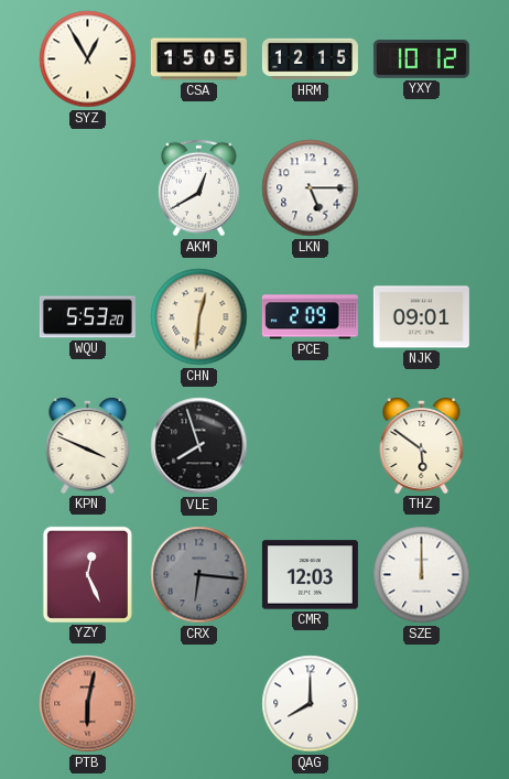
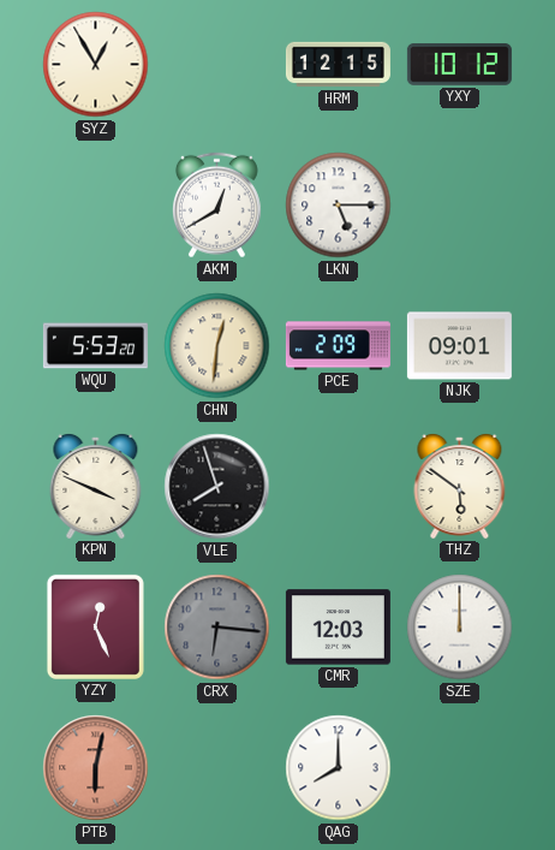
CSA: 15:05 -> none (198, 59)
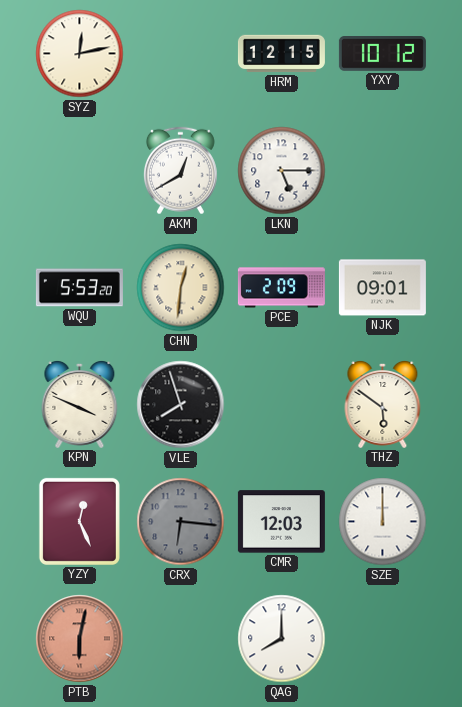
SYZ: 12:55 -> 12:13 (80, 54)
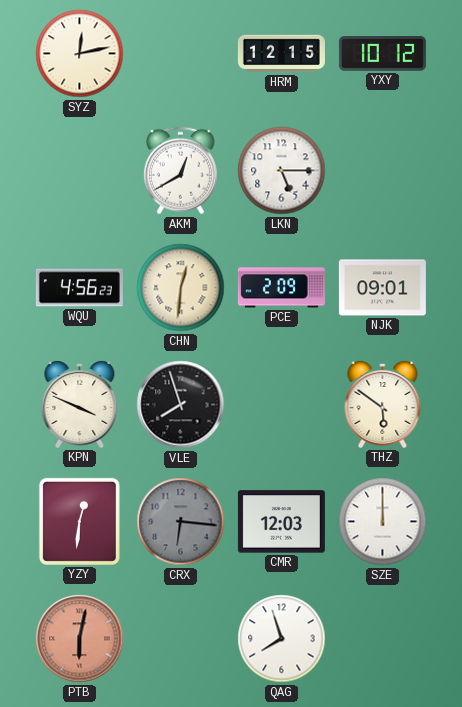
WQU: 5:53 -> 4:56 (79, 288)
YZY: 12:26 -> 12:31 (79, 521)
QAG: 8:00 -> 7:57 (282, 639)
